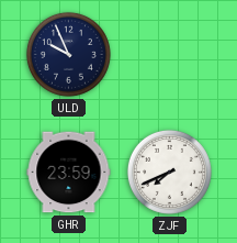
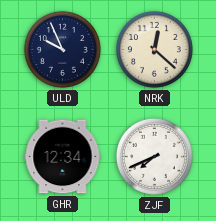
NRK: none -> 12:22 (154, 49)
GHR: 23:59 -> 12:34 (63, 157)
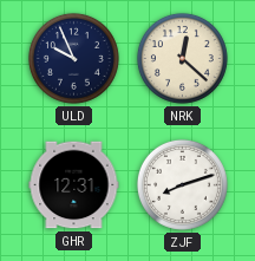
GHR: 12:34 -> 12:31 (74, 185)
ZJF: 7:41 -> 8:12 (182, 184)
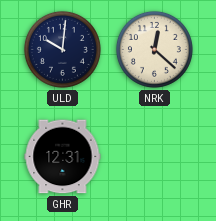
ULD: 9:56 -> 10:01 (62, 49)
ZJF: 8:12 -> none (182, 184)
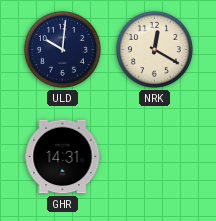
NRK: 12:22 -> 12:20 (154, 49)
GHR: 12:31 -> 14:31 (63, 157)
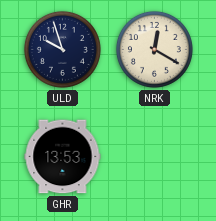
ULD: 10:01 -> 9:57 (62, 49)
GHR: 14:31 -> 13:53 (63, 157)
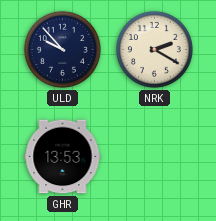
ULD: 9:57 -> 9:53 (62, 49)
NRK: 12:20 -> 2:20 (154, 49)
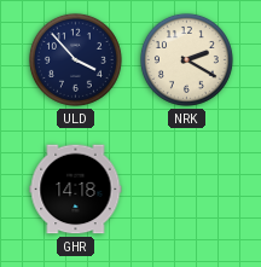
ULD: 9:53 -> 3:53 (75, 59)
GHR: 13:53 -> 14:18 (76, 190)
